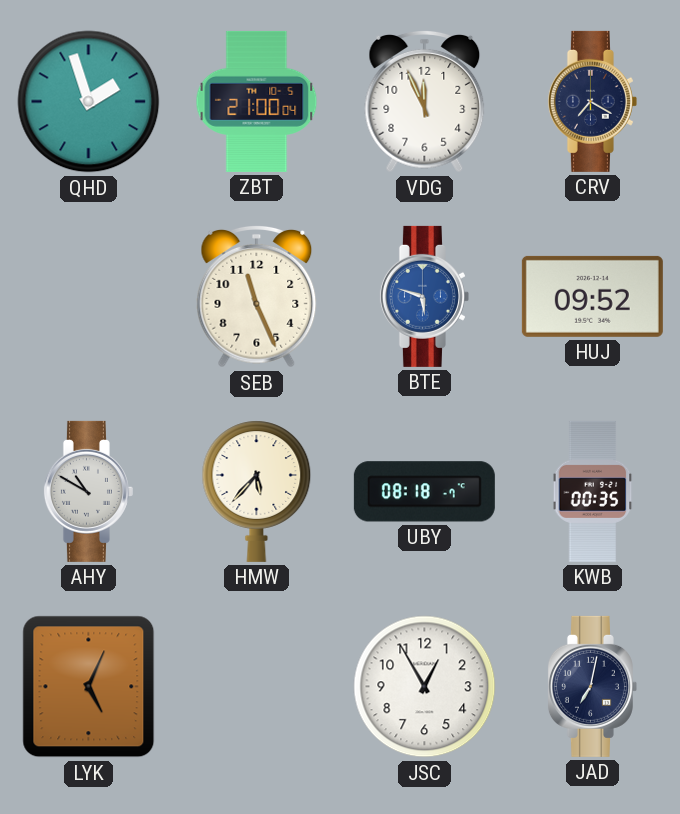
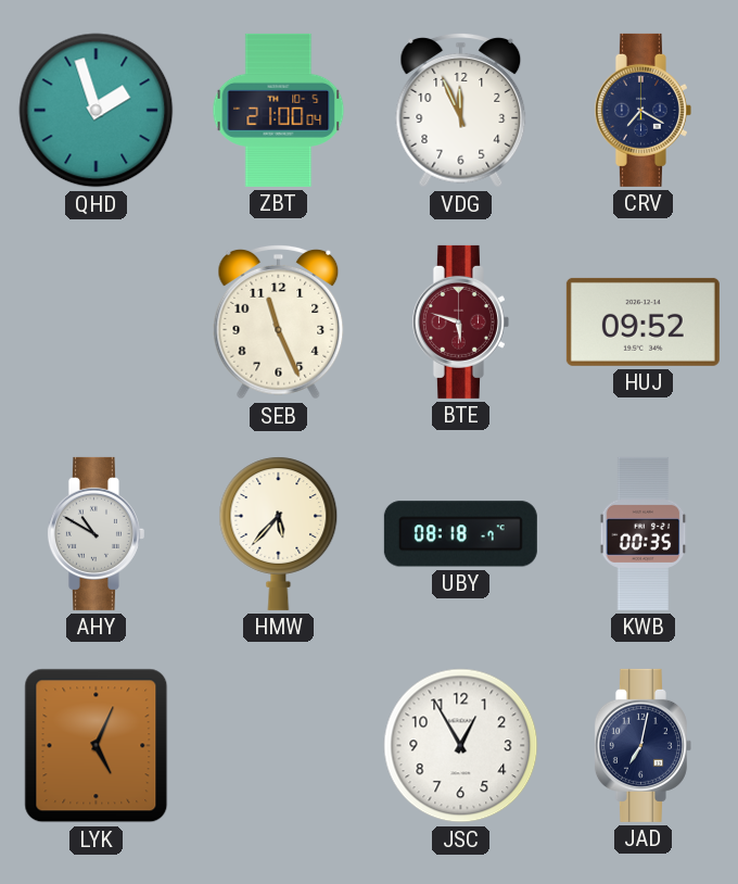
BTE dial: blue -> burgundy (460, 321)
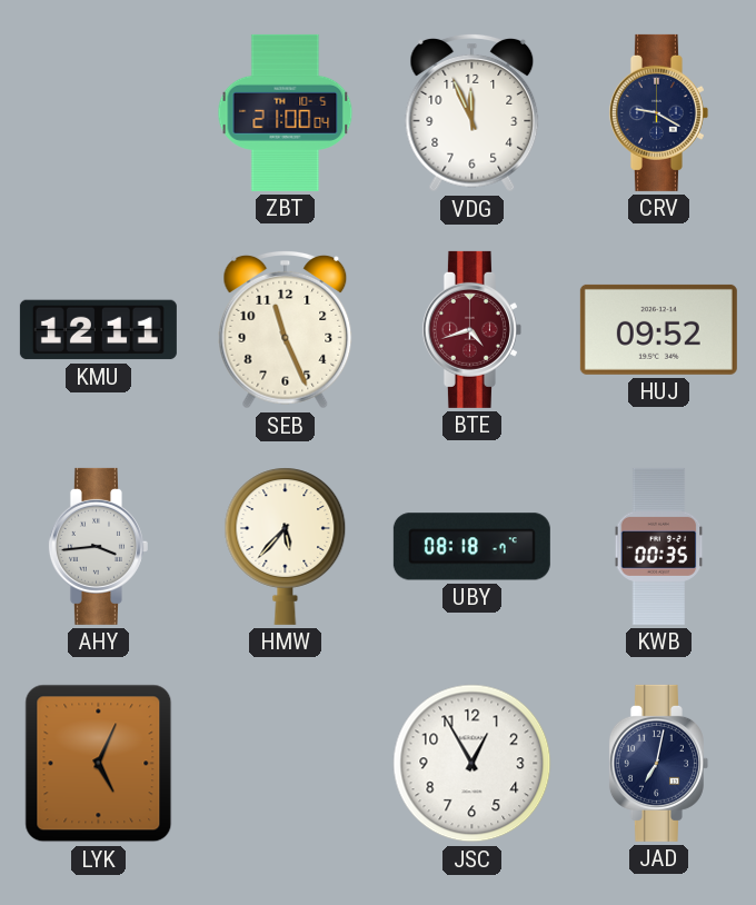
QHD: 1:57 -> none (97, 111)
CRV: 7:20 -> 9:20 (658, 112)
KMU: none -> 12:11 (98, 330)
BTE: 5:48 -> 4:42 (471, 329)
AHY: 10:50 -> 3:44 (98, 546)
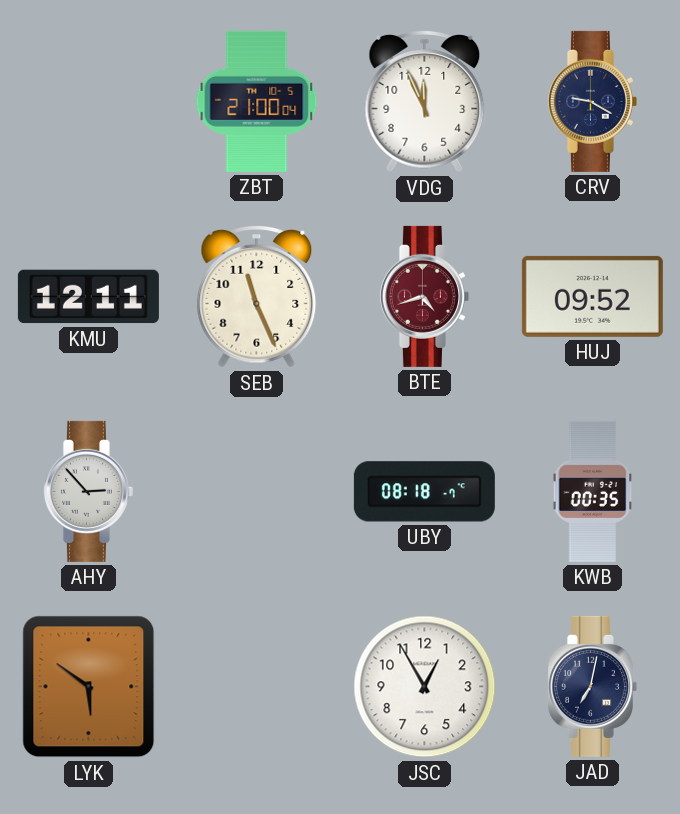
AHY: 3:44 -> 2:53 (88, 491)
HMW: 5:37 -> none (286, 546)
LYK: 5:04 -> 5:51 (89, 687)
